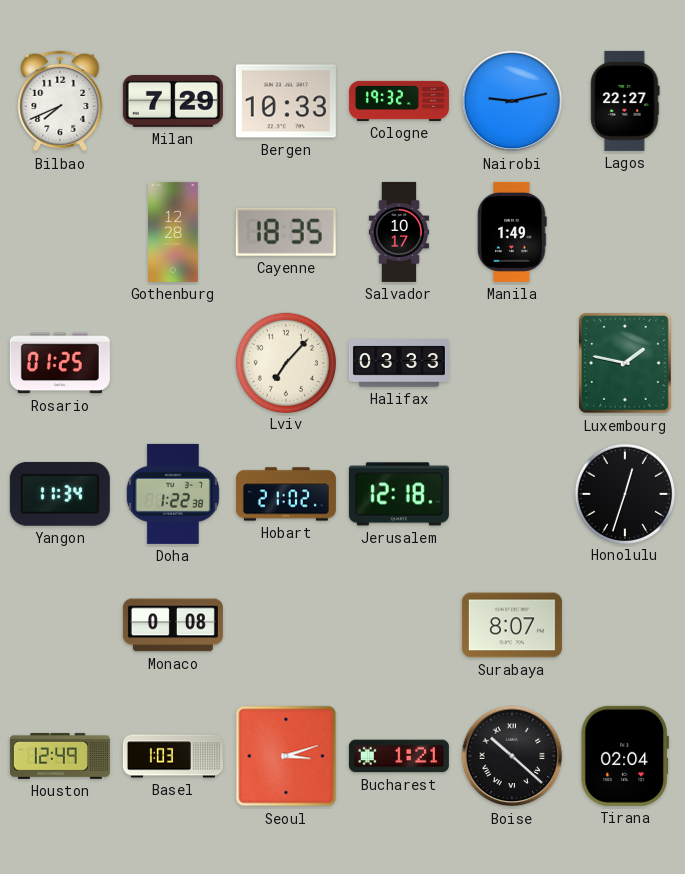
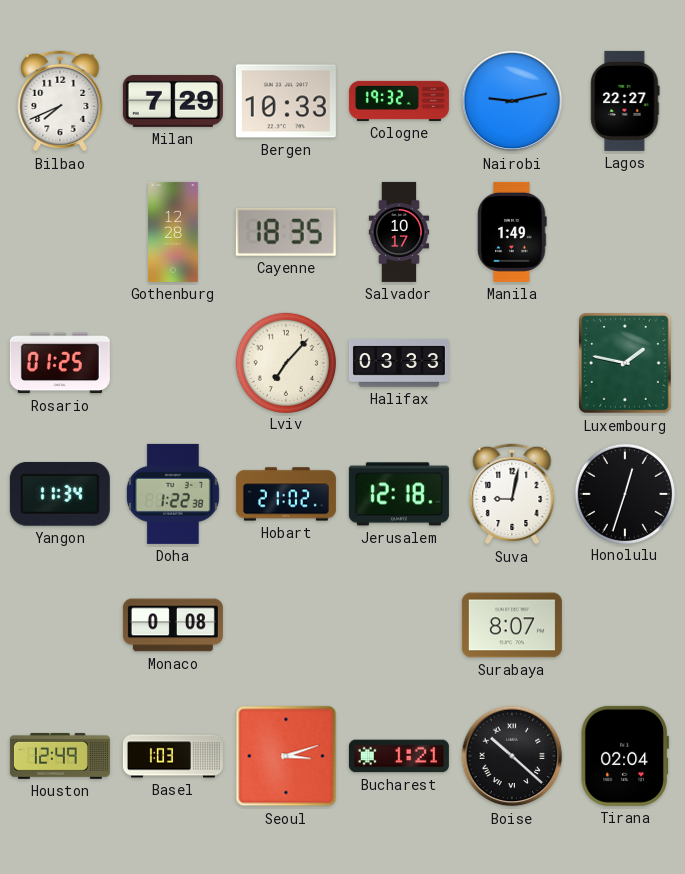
Suva: none -> 9:02 (512, 494)
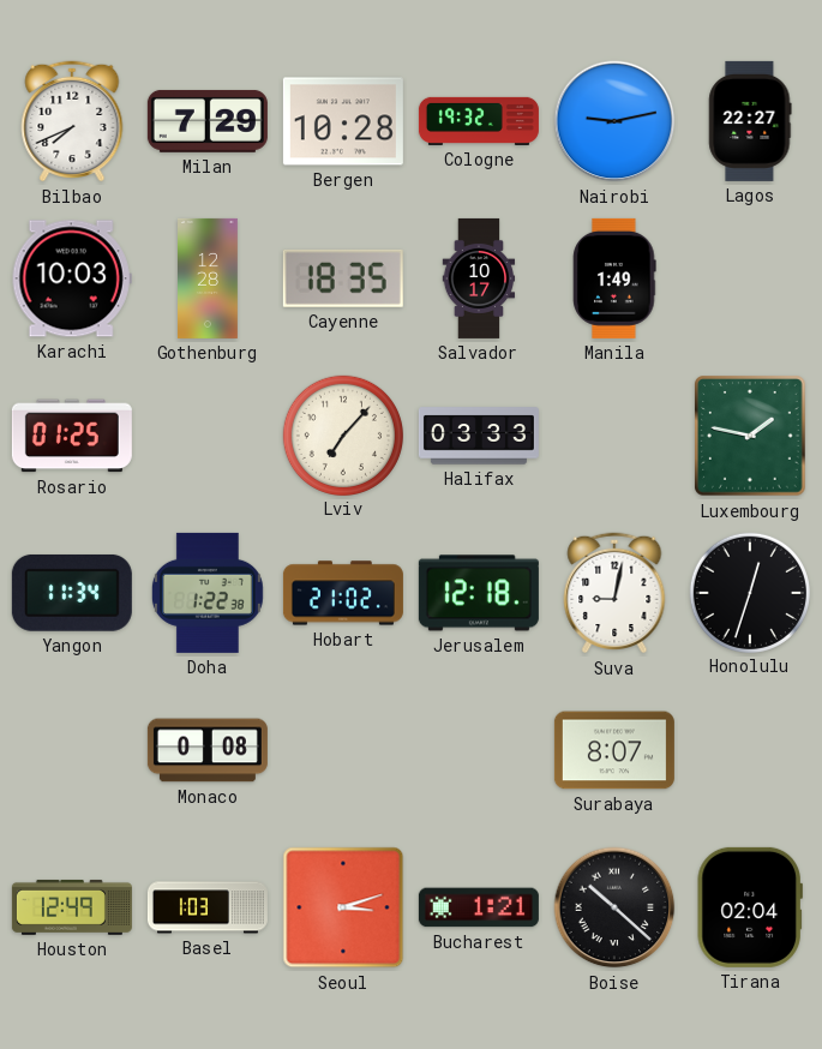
Bergen: 10:33 -> 10:28 (343, 121)
Karachi: none -> 10:03 (72, 278)
